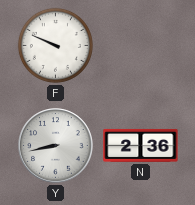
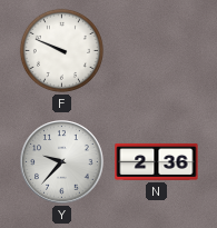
Y: 8:43 -> 9:37 (62, 162)
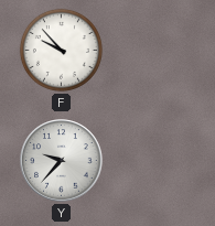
F: 9:49 -> 9:53 (61, 50)
N: 2:36 -> none (157, 161)
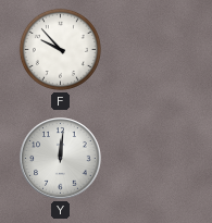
Y: 9:37 -> 12:01 (61, 159)
